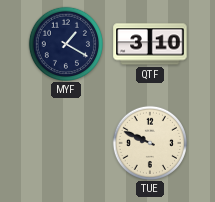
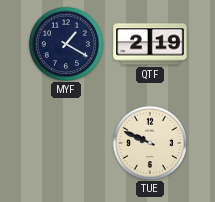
QTF: 3:10 -> 2:19 (150, 44)
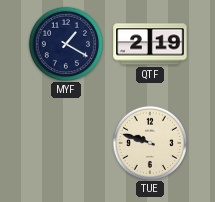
TUE: 9:49 -> 9:48 (149, 142)
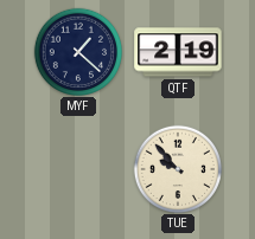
MYF: 1:20 -> 1:22 (77, 51)
TUE: 9:48 -> 9:53 (177, 168)
